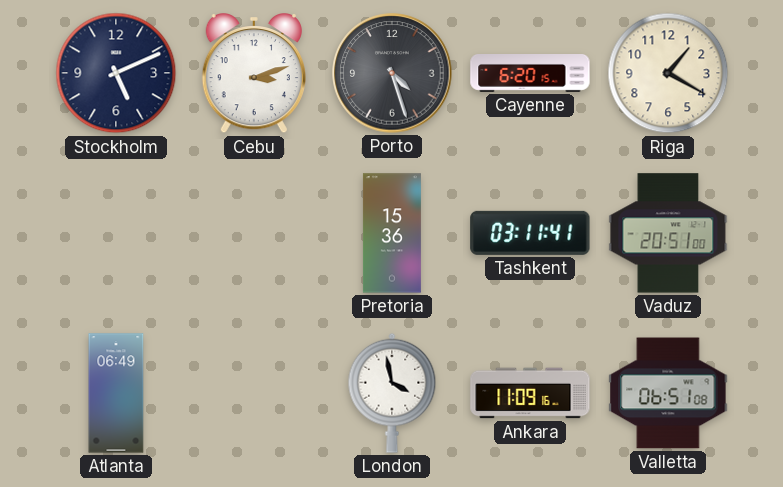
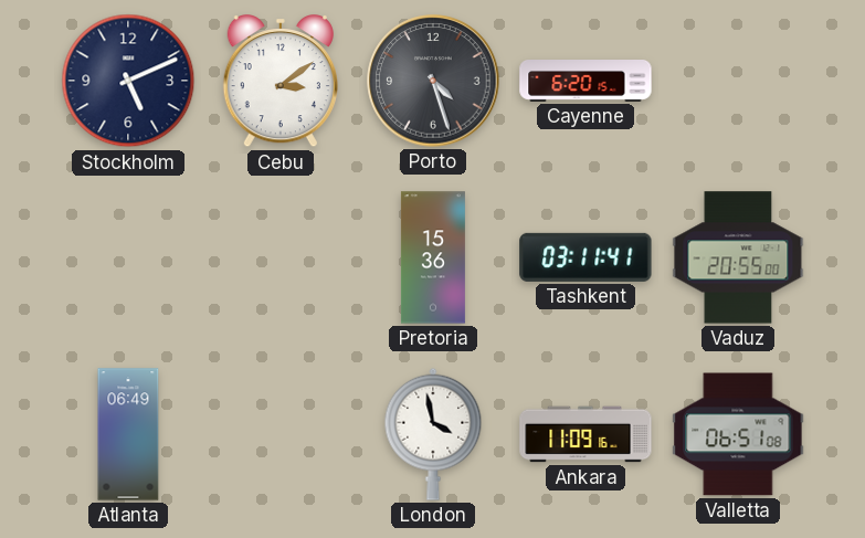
Cebu: 3:12 -> 3:09 (281, 82)
Riga: 1:20 -> none (668, 73)
Vaduz: 20:51 -> 20:55 (738, 257)
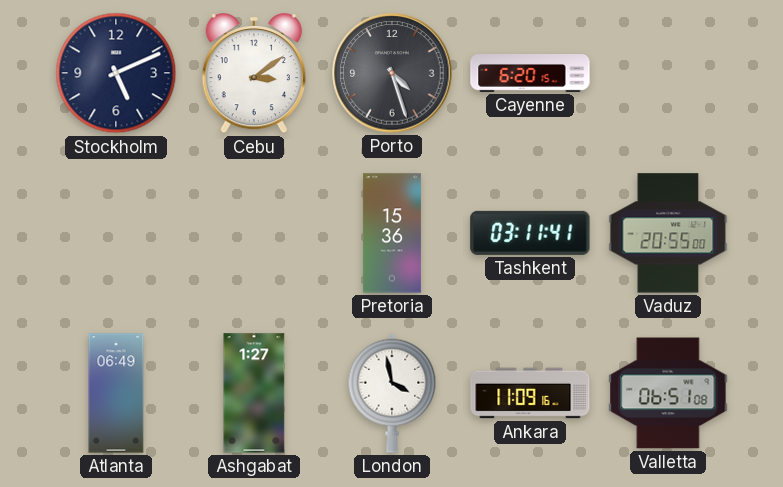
Ashgabat: none -> 1:27 (254, 393)
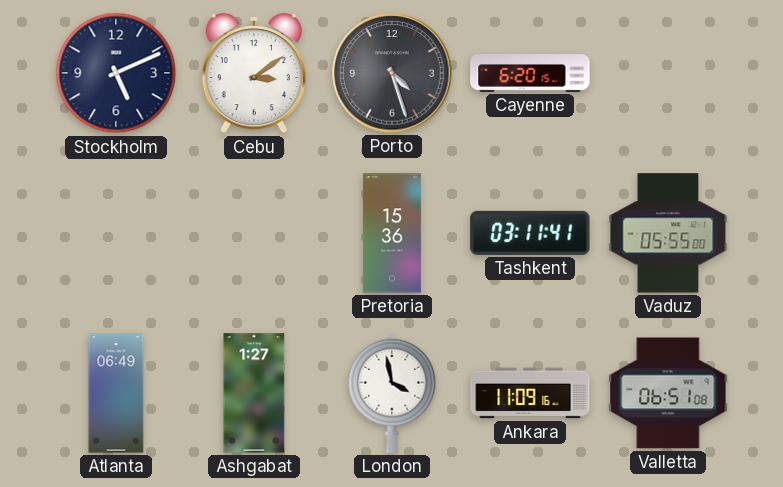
Vaduz: 20:55 -> 05:55 (668, 233)
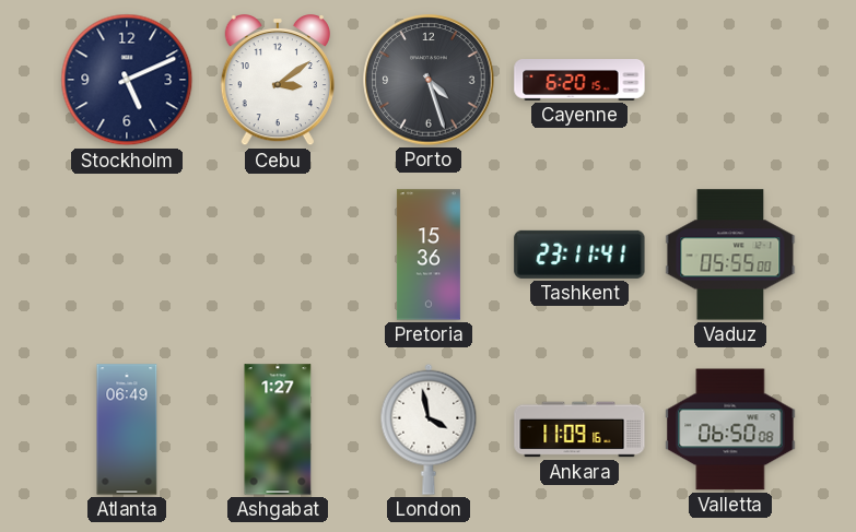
Tashkent: 03:11 -> 23:11 (579, 255)
Valletta: 06:51 -> 06:50 (730, 429)
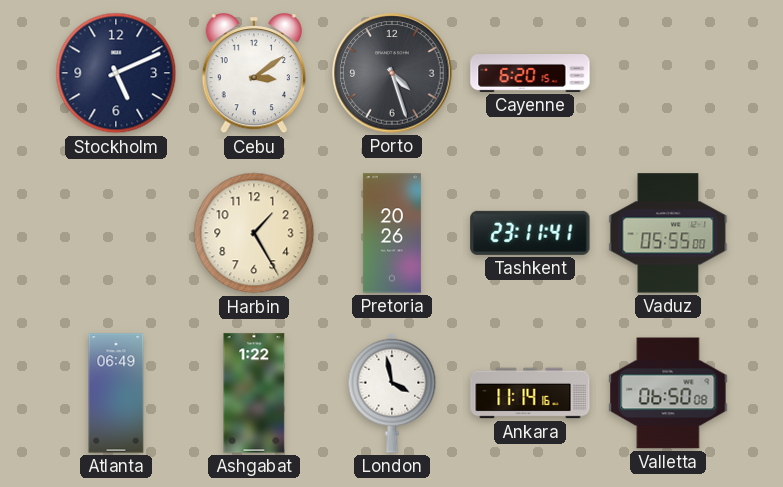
Harbin: none -> 1:25 (254, 233)
Pretoria: 15:36 -> 20:26 (392, 233)
Ashgabat: 1:27 -> 1:22 (254, 393)
Ankara: 11:09 -> 11:14 (530, 393)
